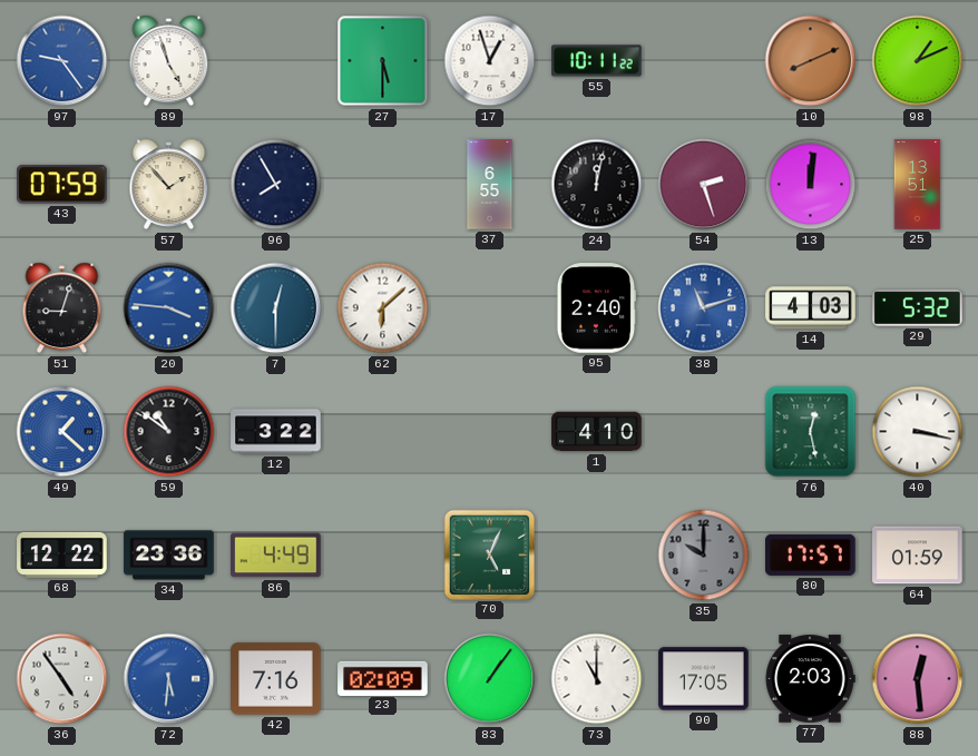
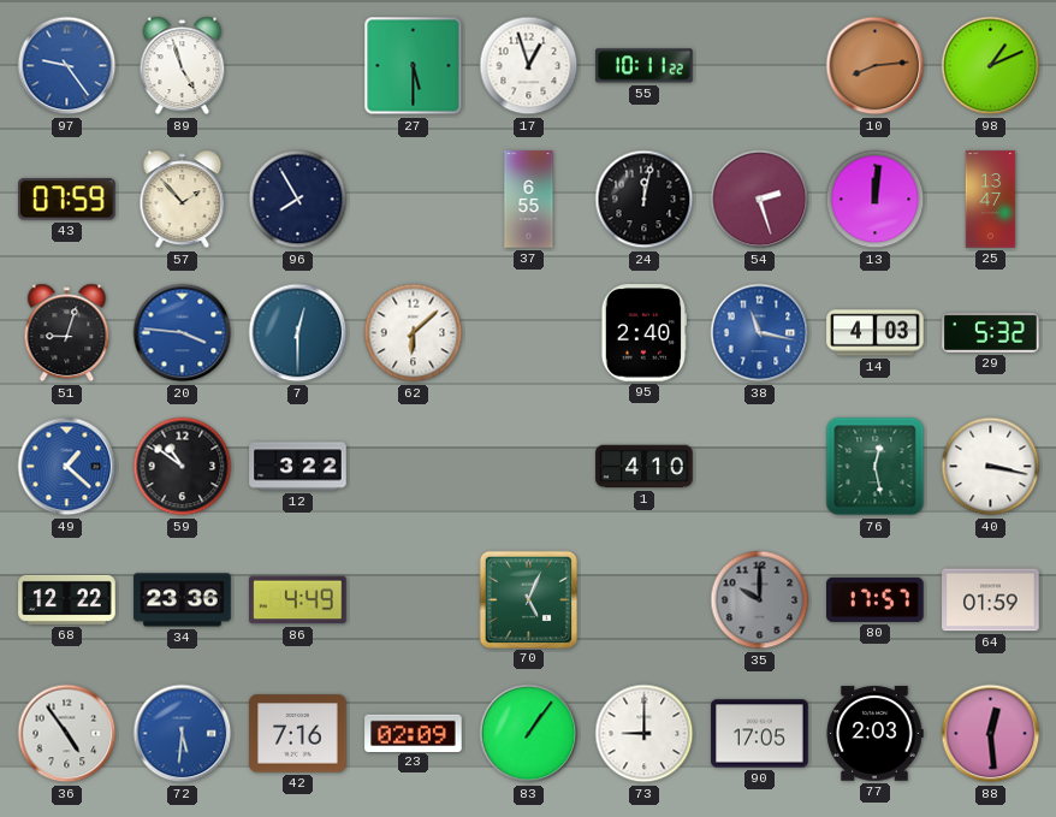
10: 8:11 -> 8:14 (876, 66)
25: 13:51 -> 13:47 (991, 200)
38: 11:12 -> 11:17 (760, 333)
73: 11:00 -> 9:00 (645, 734)
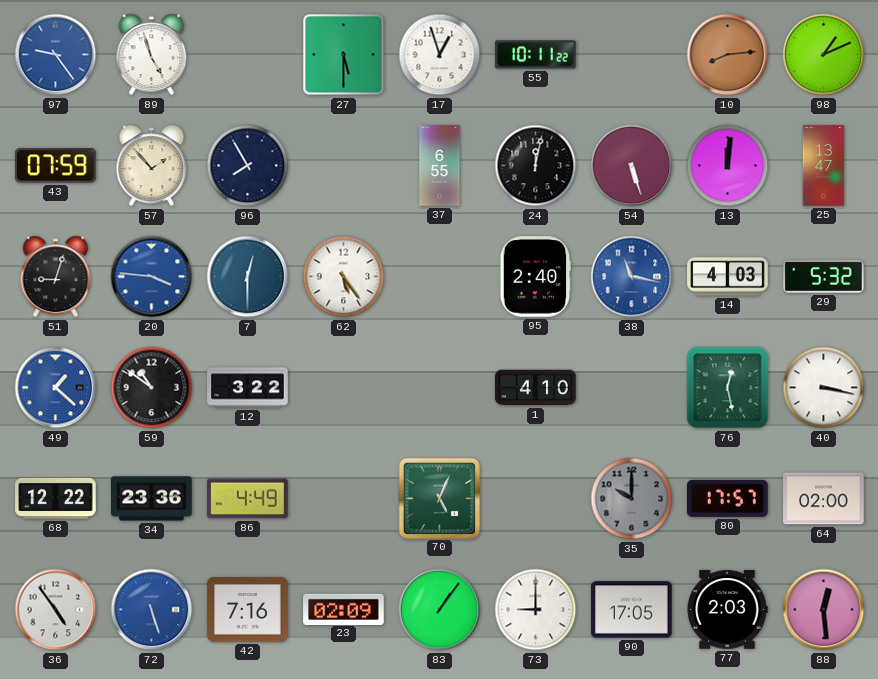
54: 2:27 -> 5:27 (632, 166)
62: 6:08 -> 5:24 (344, 277)
64: 01:59 -> 02:00 (824, 499)
72: 5:31 -> 5:27 (152, 610)
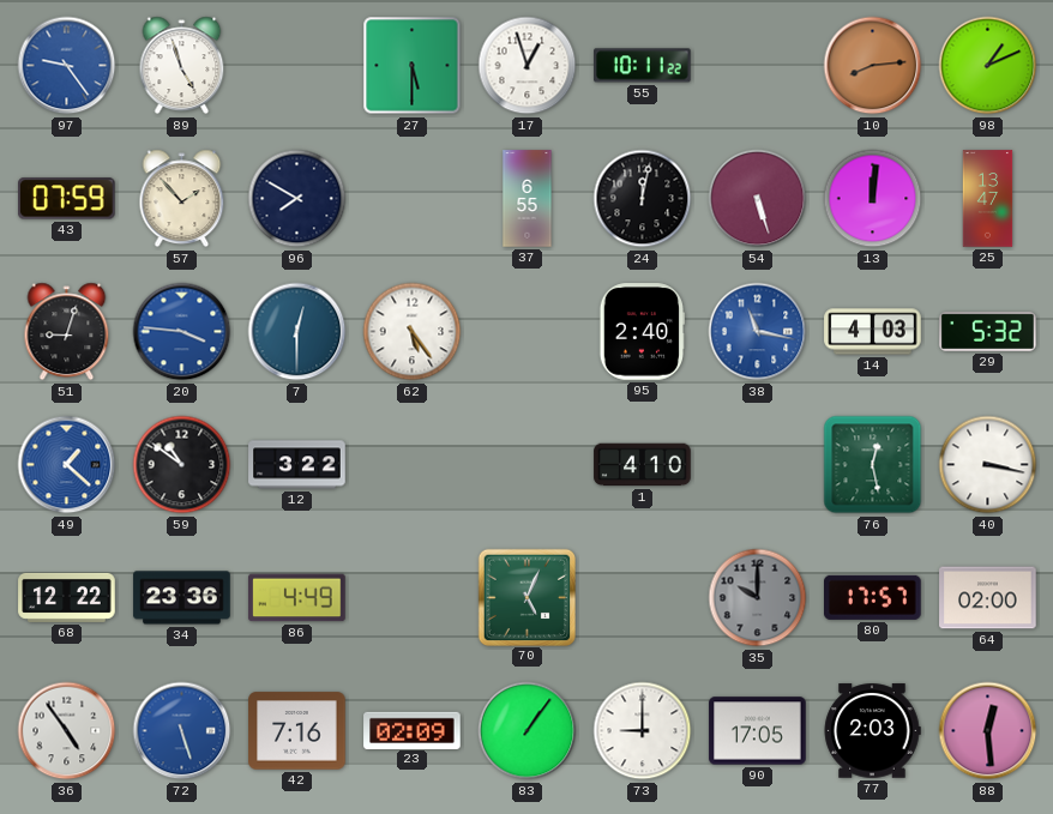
96: 7:55 -> 7:50 (297, 199)
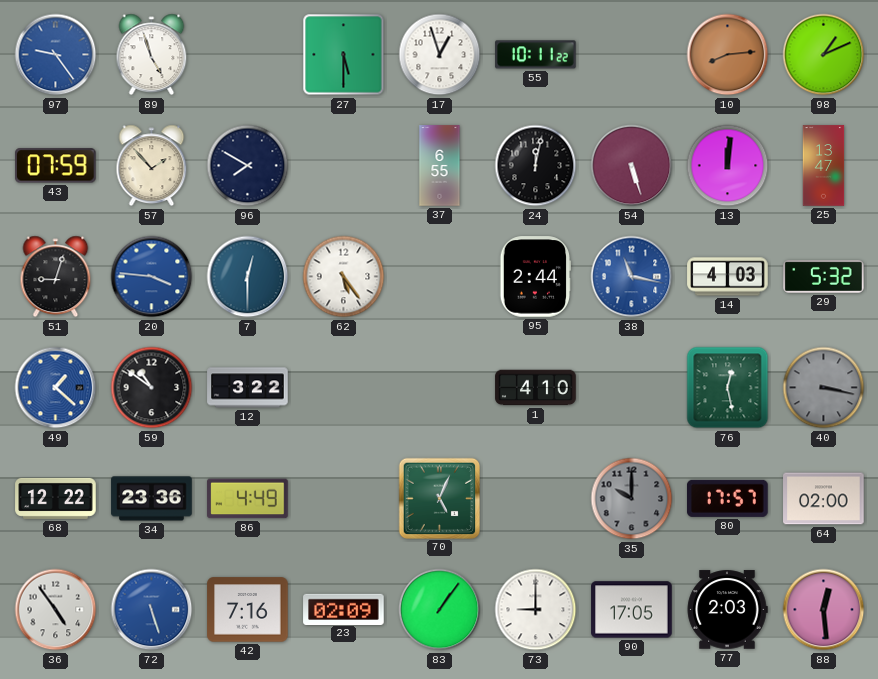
95: 2:40 -> 2:44 (535, 277)
40 dial: white -> grey (824, 388)
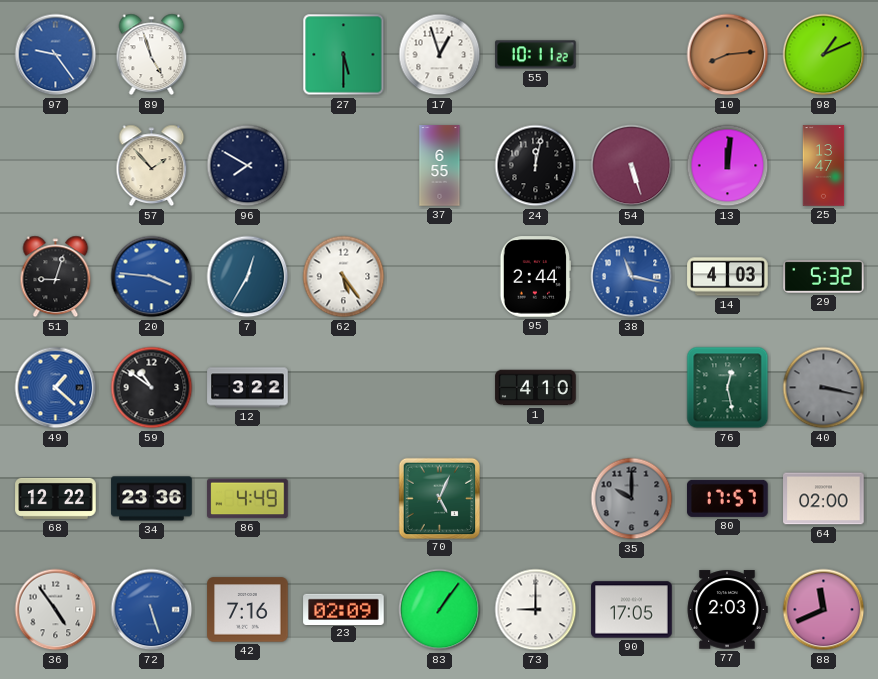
43: 07:59 -> none (56, 166)
7: 12:30 -> 12:35 (248, 277)
88: 12:29 -> 11:41 (824, 610)
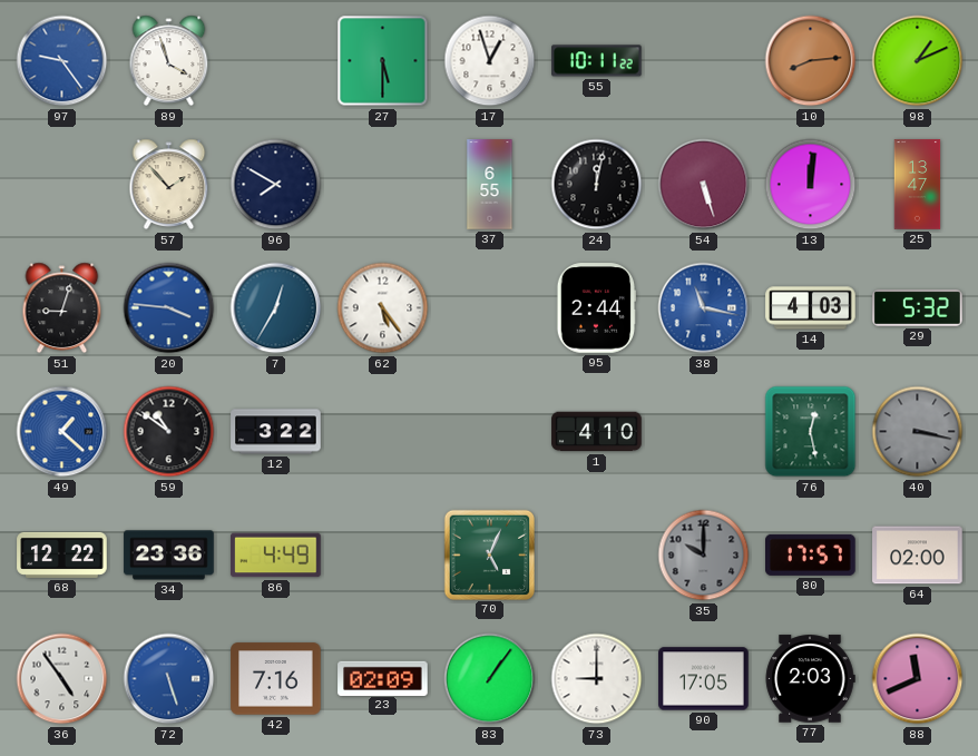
89: 4:57 -> 3:57 (169, 61)
